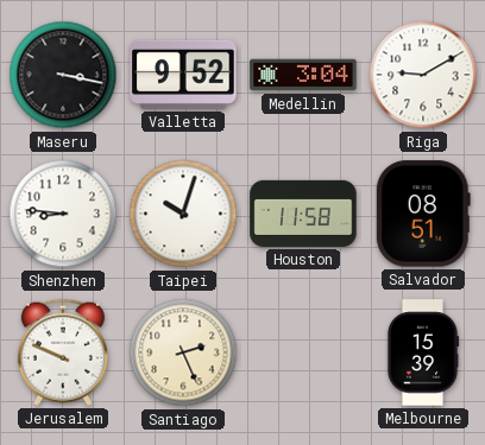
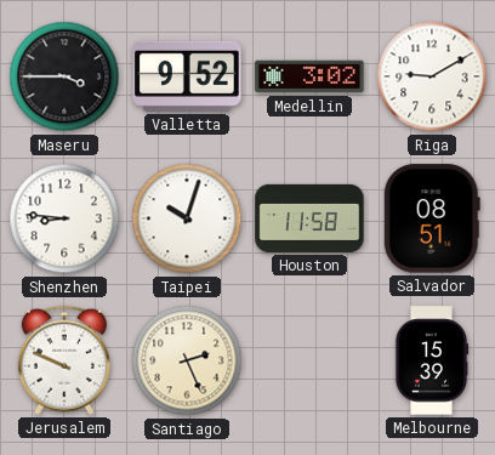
Maseru: 3:17 -> 3:45 (64, 76)
Medellin: 3:04 -> 3:02 (309, 76)
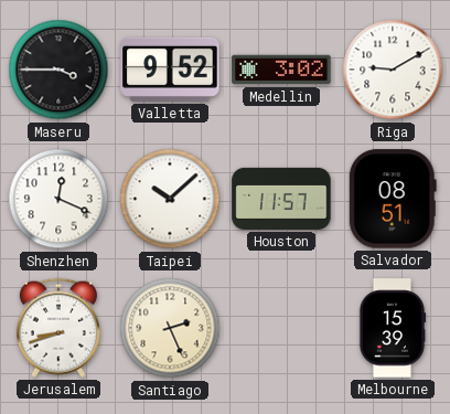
Shenzhen: 8:46 -> 12:19 (58, 199)
Taipei: 10:03 -> 10:08 (170, 199)
Houston: 11:58 -> 11:57 (281, 199)
Jerusalem: 9:49 -> 8:42 (58, 328)
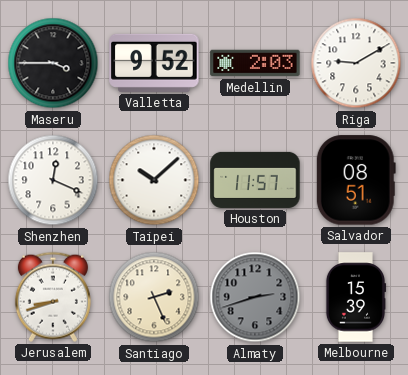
Medellin: 3:02 -> 2:03 (255, 63)
Almaty: none -> 2:42 (255, 297)
